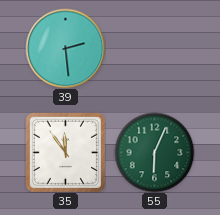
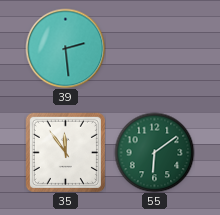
55: 6:04 -> 6:09 (154, 152)
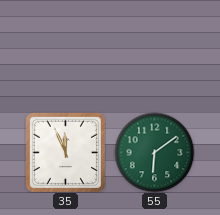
39: 2:29 -> none (65, 48)
35: 11:54 -> 11:56 (65, 152)
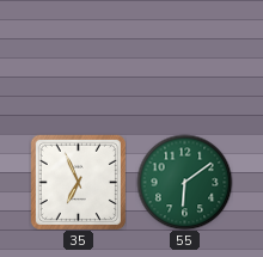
35: 11:56 -> 6:56 (78, 182)
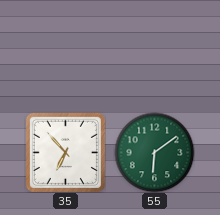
35: 6:56 -> 6:53 (65, 152)
